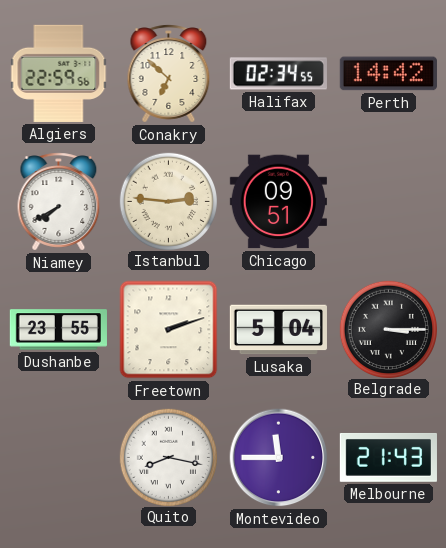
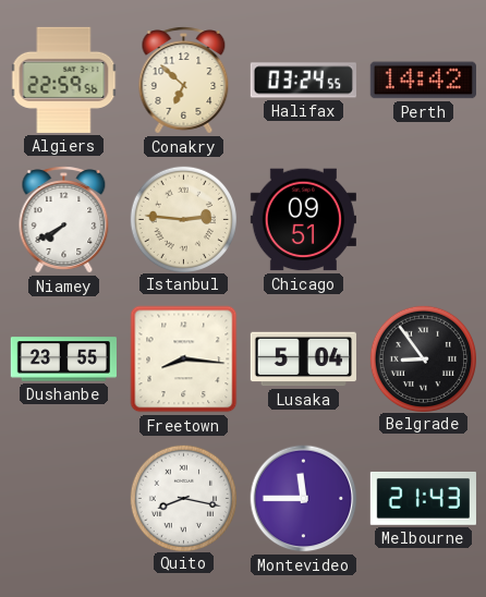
Halifax: 02:34 -> 03:24 (303, 81)
Freetown: 2:12 -> 8:16 (184, 360)
Belgrade: 3:15 -> 8:54 (423, 358)
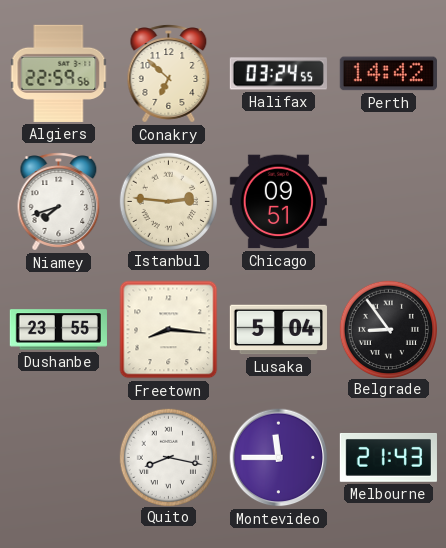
Niamey: 7:40 -> 7:42 (59, 202)
